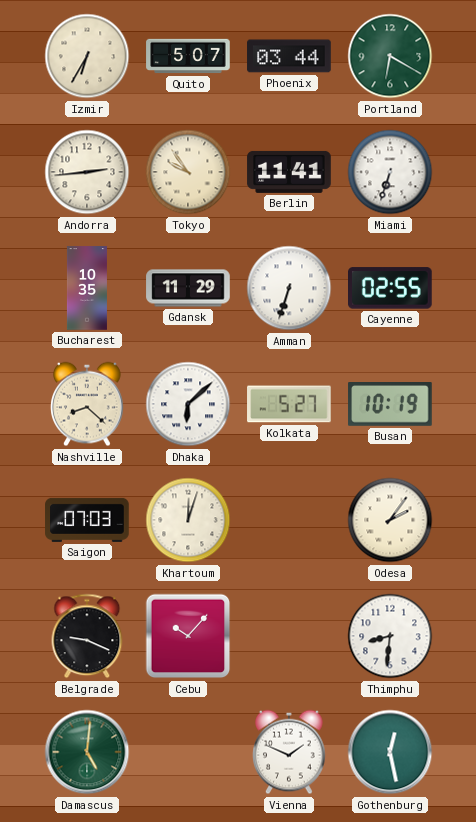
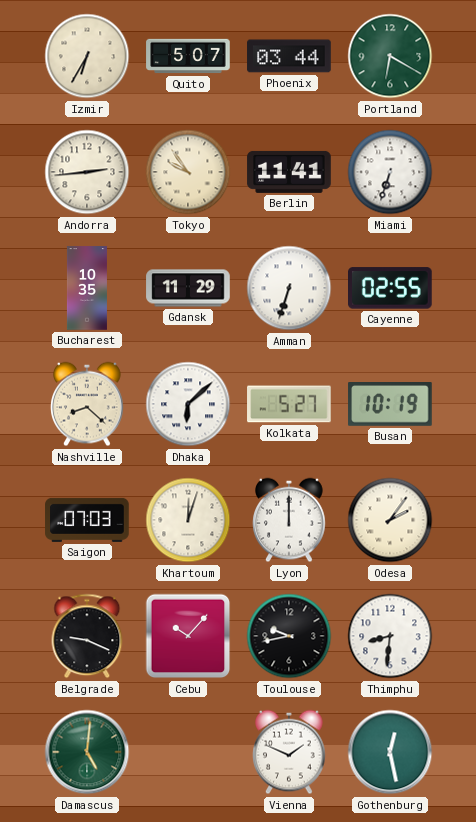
Lyon: none -> 12:00 (289, 520)
Toulouse: none -> 9:43 (289, 636)
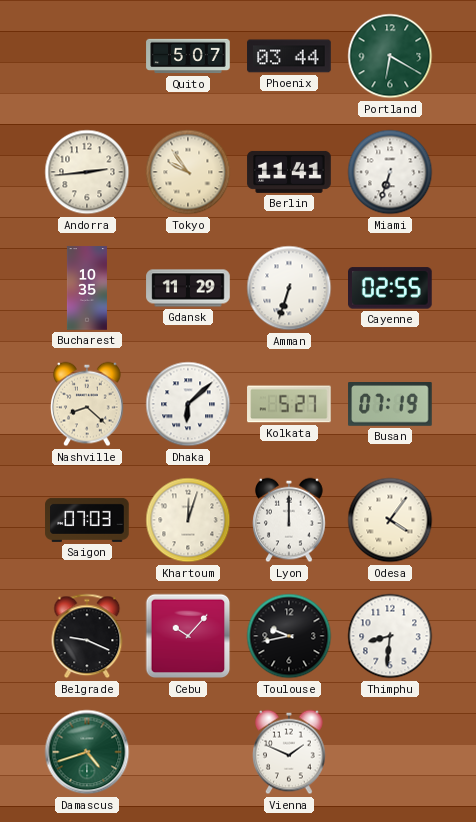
Izmir: 6:35 -> none (87, 56)
Busan: 10:19 -> 07:19 (390, 405)
Odesa: 2:06 -> 4:06 (390, 520)
Damascus: 5:01 -> 4:42 (87, 752)
Gothenburg: 12:28 -> none (390, 752)
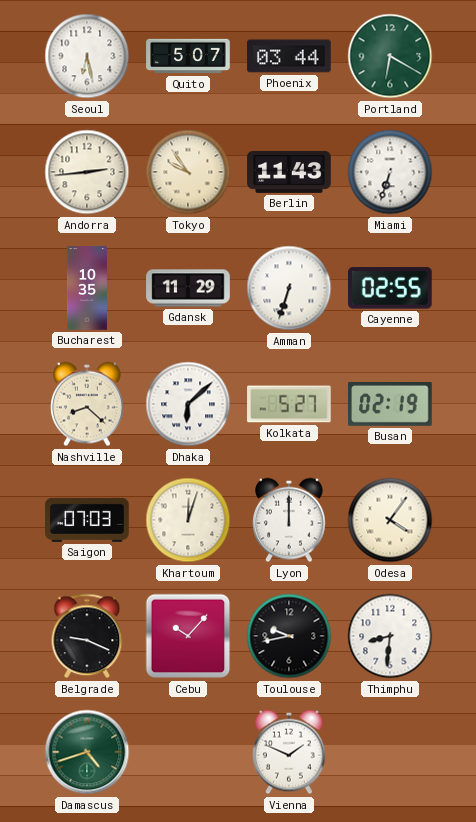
Seoul: none -> 6:28 (87, 56)
Berlin: 11:41 -> 11:43 (289, 172)
Busan: 07:19 -> 02:19 (390, 405)
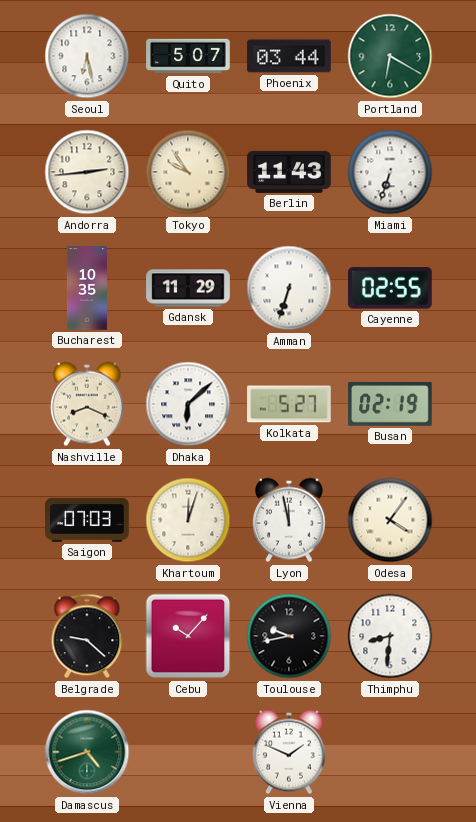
Nashville: 8:22 -> 8:19 (87, 404)
Lyon: 12:00 -> 11:58 (289, 520)
Belgrade: 9:19 -> 9:22 (87, 636)
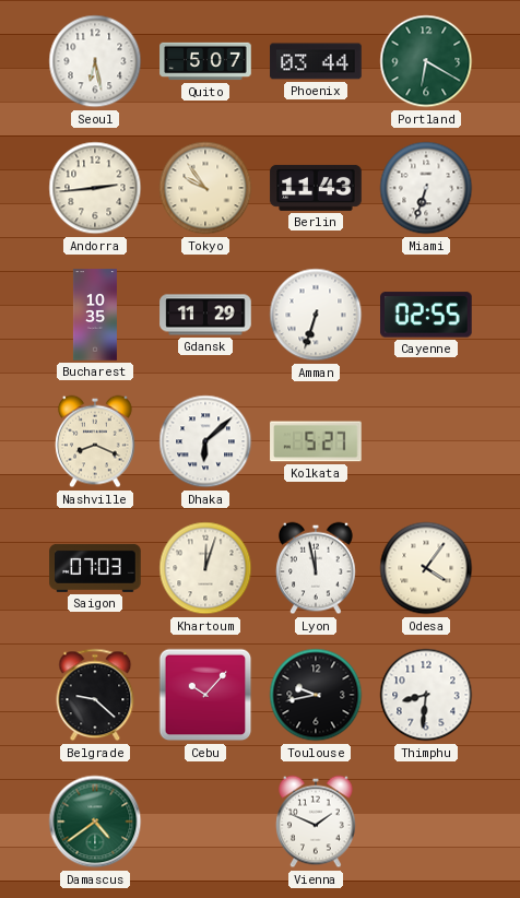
Busan: 02:19 -> none (390, 405)
Damascus: 4:42 -> 4:39 (95, 822)
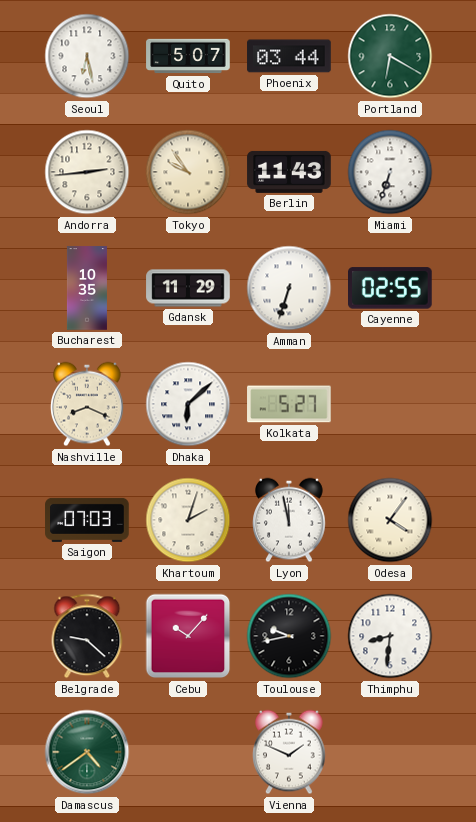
Khartoum: 12:03 -> 2:03 (188, 520)
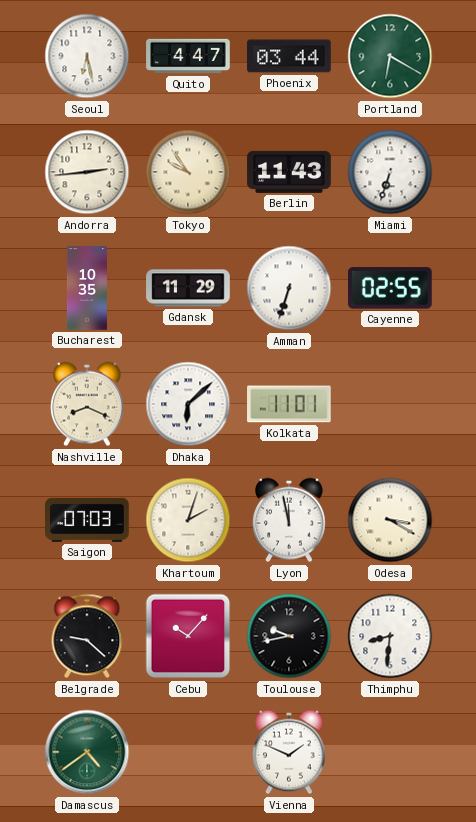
Quito: 5:07 -> 4:47 (188, 56)
Kolkata: 5:27 -> 11:01 (289, 404)
Odesa: 4:06 -> 3:20 (390, 520)
